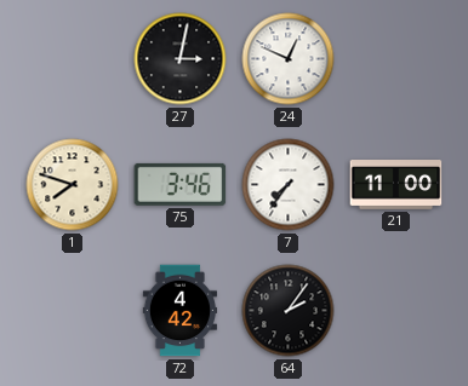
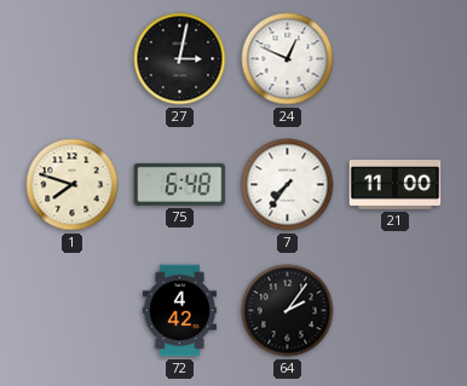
75: 3:46 -> 6:48 (180, 184)
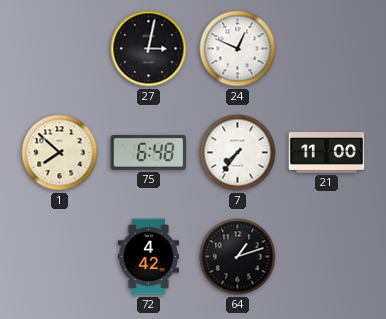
1: 7:48 -> 7:52 (60, 153)
64: 2:06 -> 1:12 (238, 257)
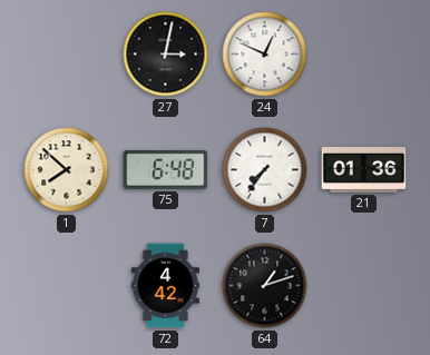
21: 11:00 -> 01:36 (364, 170)
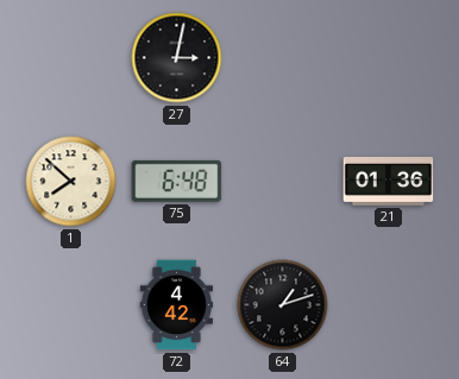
24: 12:49 -> none (265, 55)
7: 7:36 -> none (265, 170)
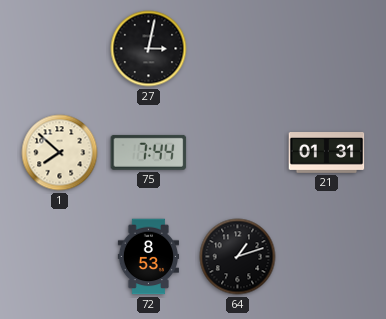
75: 6:48 -> 7:44 (149, 152)
21: 01:36 -> 01:31 (327, 153)
72: 4:42 -> 8:53 (148, 257)
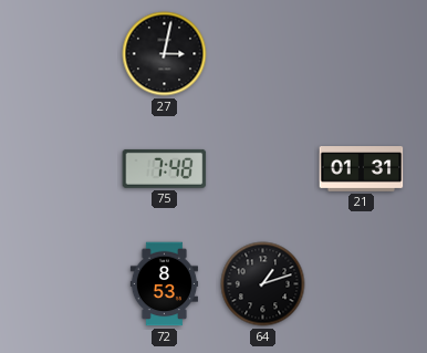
1: 7:52 -> none (60, 153)
75: 7:44 -> 7:48 (165, 168)
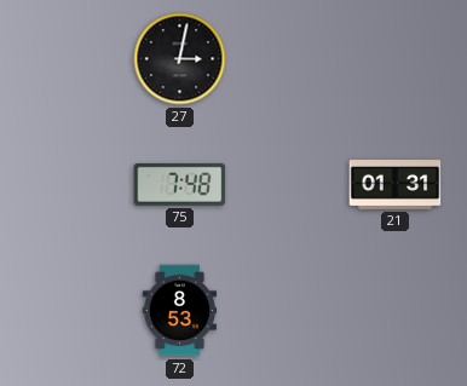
64: 1:12 -> none (263, 284)
